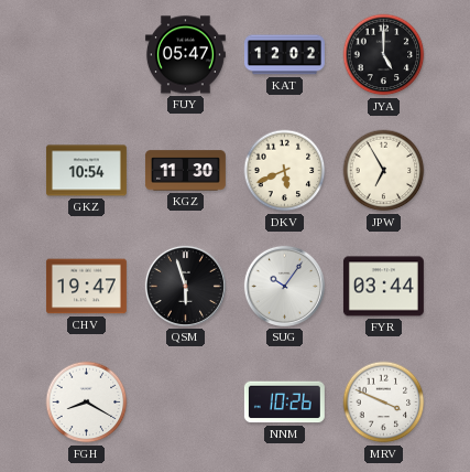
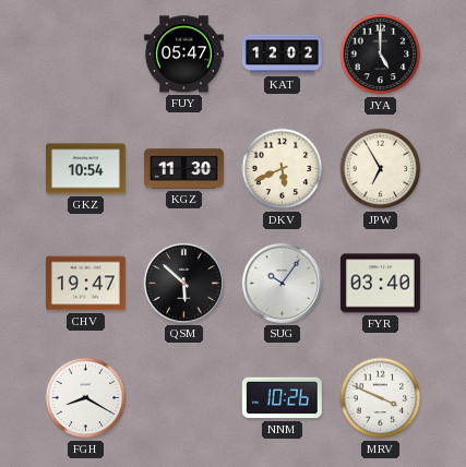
QSM: 5:57 -> 5:52 (183, 283)
FYR: 03:44 -> 03:40 (380, 284)
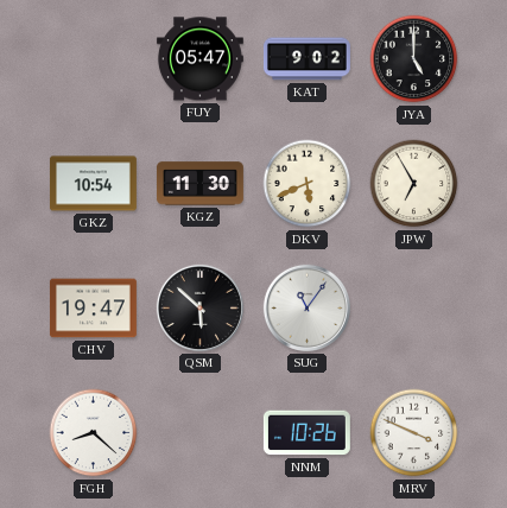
KAT: 12:02 -> 9:02 (306, 59)
SUG: 10:06 -> 11:06 (306, 307)
FYR: 03:40 -> none (380, 284)
FGH: 8:20 -> 8:22 (94, 433)
